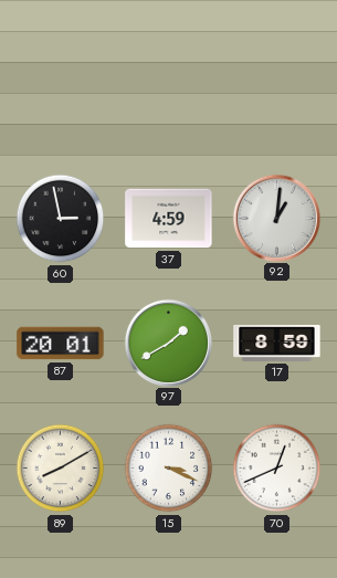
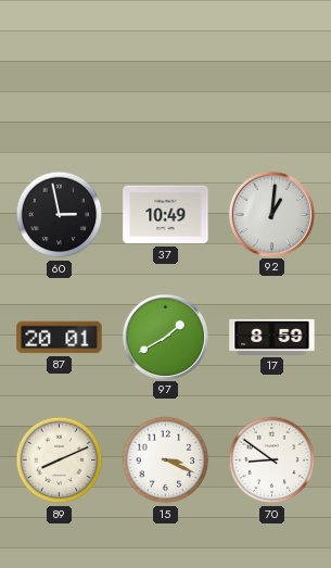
37: 4:59 -> 10:49 (166, 215)
89: 8:10 -> 8:11 (60, 460)
70: 12:41 -> 8:51 (272, 460)
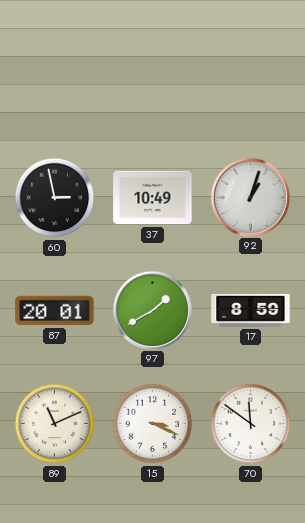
92: 1:01 -> 1:03 (250, 197)
89: 8:11 -> 11:11 (55, 424)
70: 8:51 -> 11:51 (251, 424)
